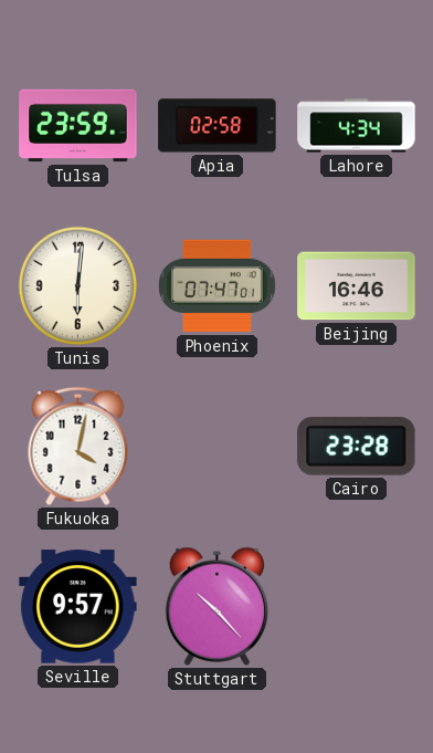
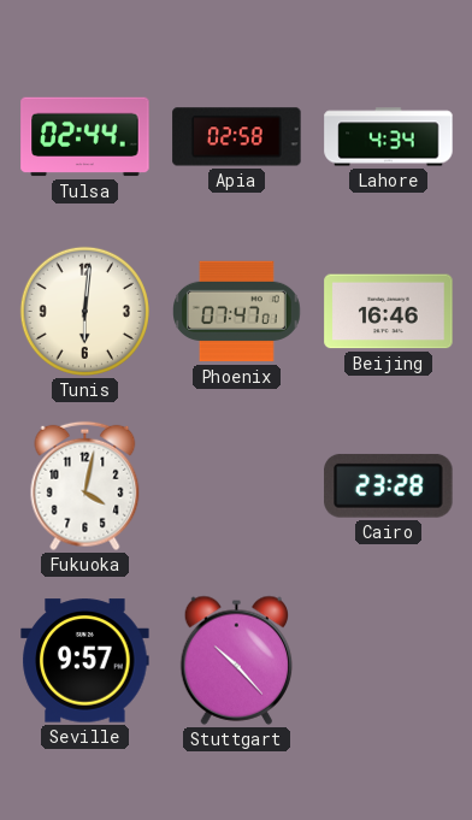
Tulsa: 23:59 -> 02:44 (85, 137)
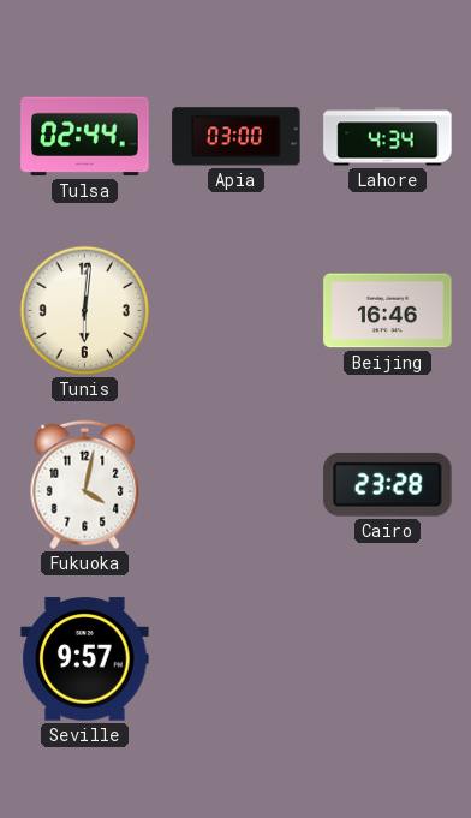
Apia: 02:58 -> 03:00 (237, 137)
Phoenix: 07:47 -> none (237, 312)
Stuttgart: 10:23 -> none (237, 660)
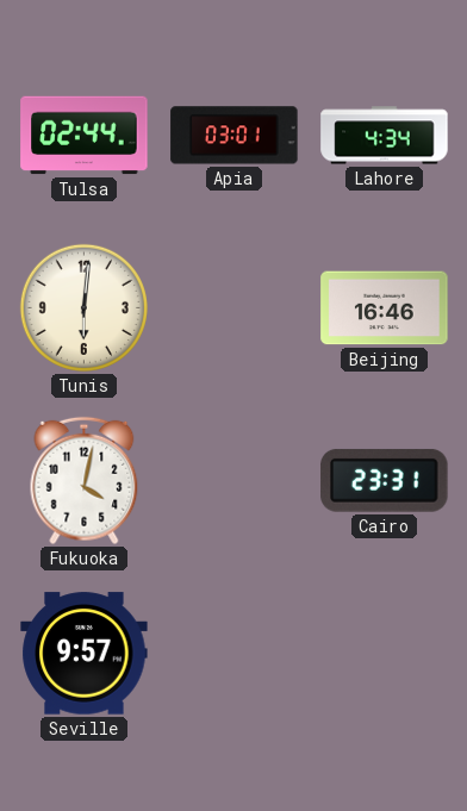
Apia: 03:00 -> 03:01 (235, 136)
Cairo: 23:28 -> 23:31 (385, 480)
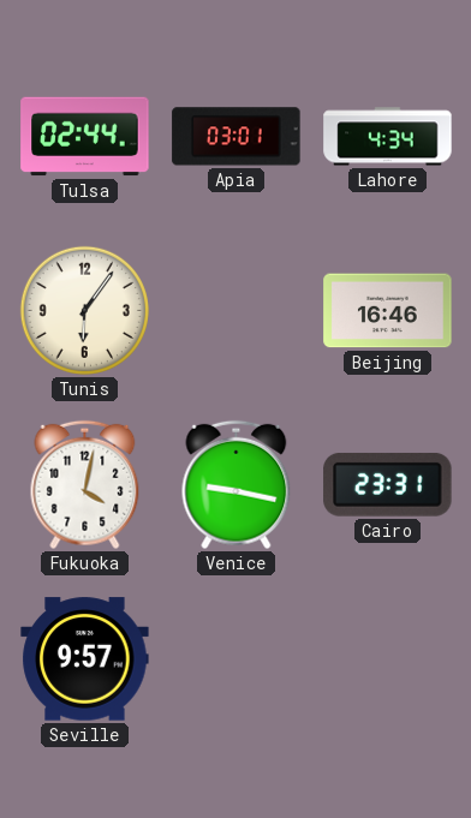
Tunis: 6:01 -> 6:06 (84, 310)
Venice: none -> 9:17 (237, 485)
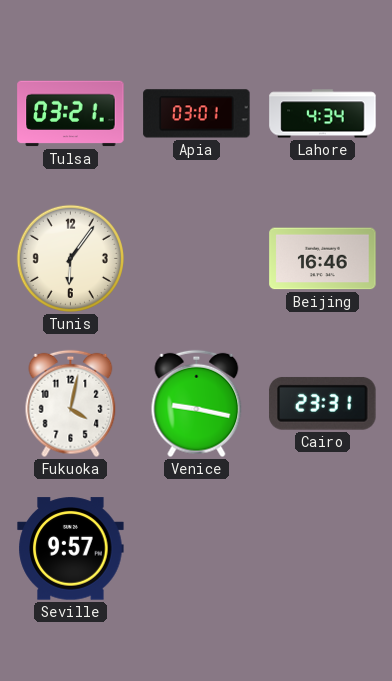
Tulsa: 02:44 -> 03:21 (71, 114)
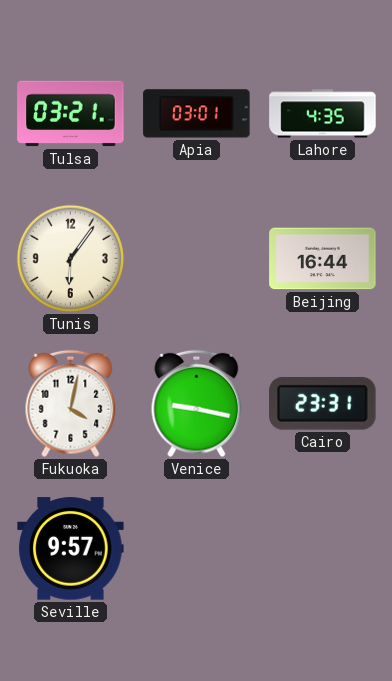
Lahore: 4:34 -> 4:35 (323, 114)
Beijing: 16:46 -> 16:44 (323, 259)
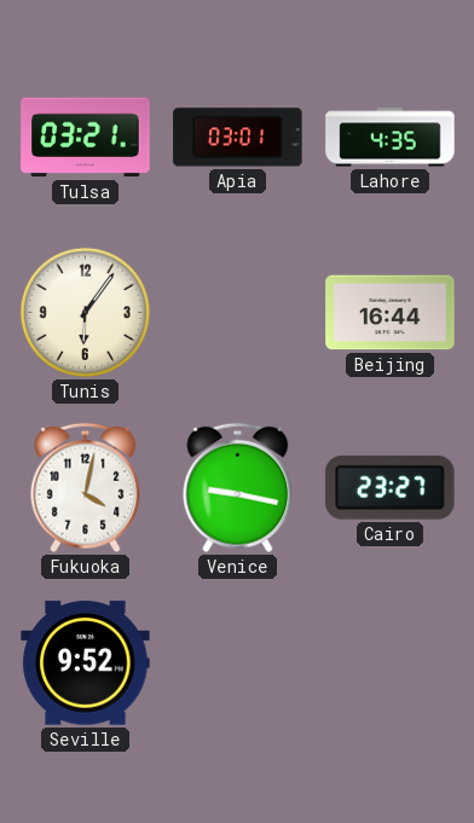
Cairo: 23:31 -> 23:27 (391, 487)
Seville: 9:57 -> 9:52 (86, 663)
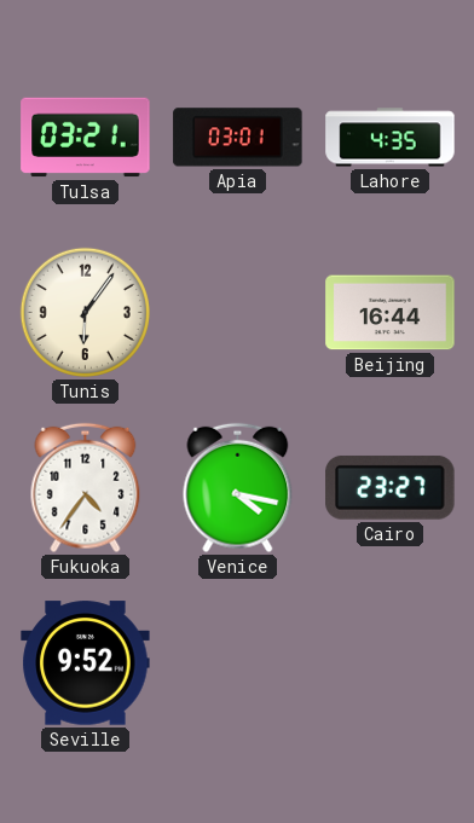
Fukuoka: 4:02 -> 4:36 (86, 488)
Venice: 9:17 -> 4:17 (238, 488)
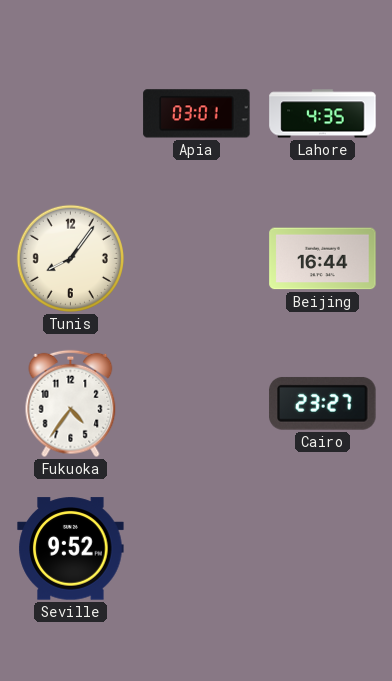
Tulsa: 03:21 -> none (86, 138)
Tunis: 6:06 -> 8:06 (70, 258)
Venice: 4:17 -> none (238, 488)
